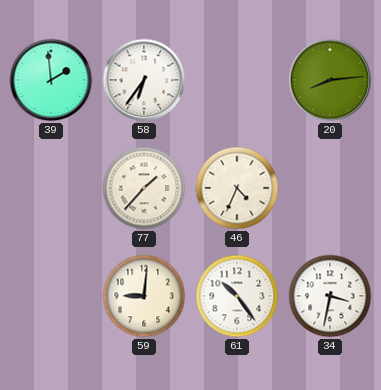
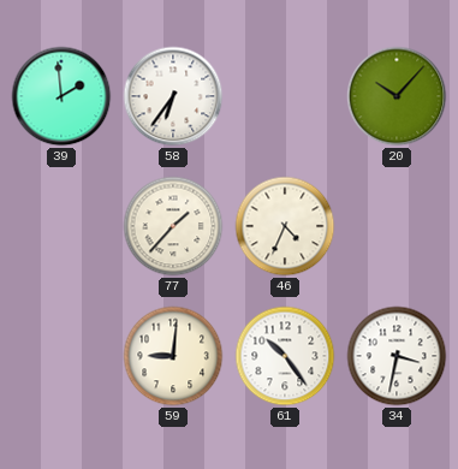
20: 8:14 -> 10:07 (397, 96)
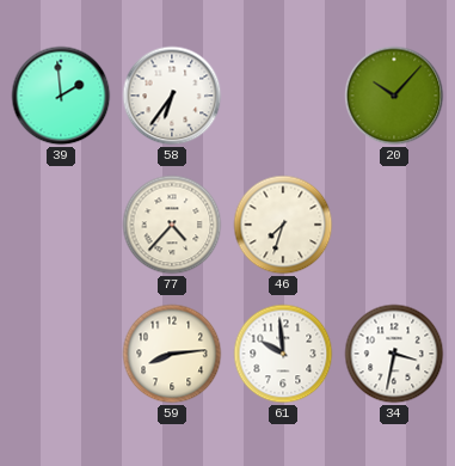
77: 1:37 -> 4:37 (172, 225)
46: 4:34 -> 7:33 (283, 225)
59: 9:01 -> 8:14 (172, 354)
61: 10:24 -> 9:59 (283, 354)
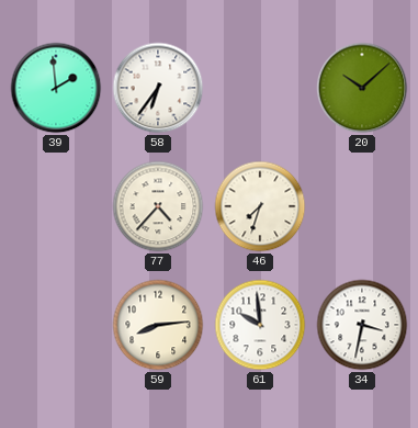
20: 10:07 -> 10:08 (362, 88)
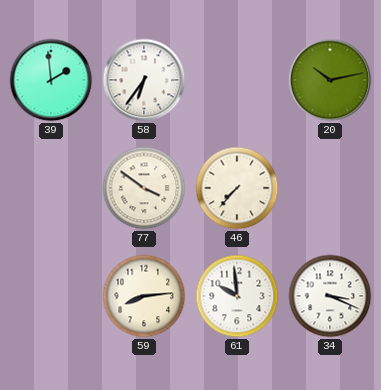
20: 10:08 -> 10:13 (330, 80)
77: 4:37 -> 3:51 (144, 188)
46: 7:33 -> 7:37 (237, 188)
34: 3:32 -> 3:19 (330, 296)
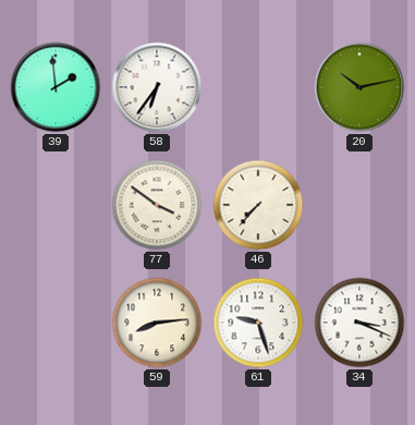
61: 9:59 -> 9:27 (258, 323)
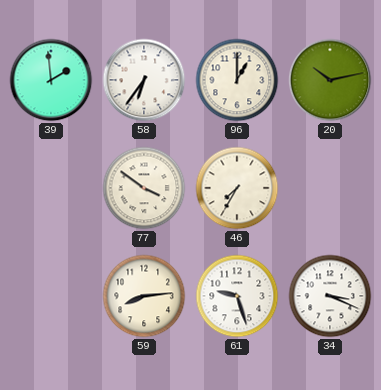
96: none -> 1:00 (237, 80)
46: 7:37 -> 7:35 (237, 188)
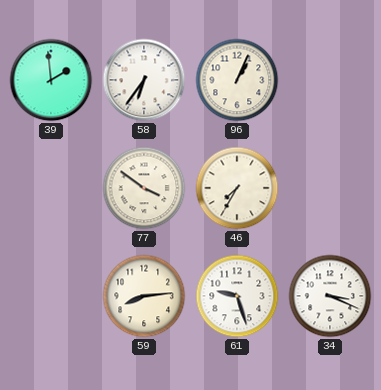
96: 1:00 -> 1:04 (237, 80)
20: 10:13 -> none (330, 80)
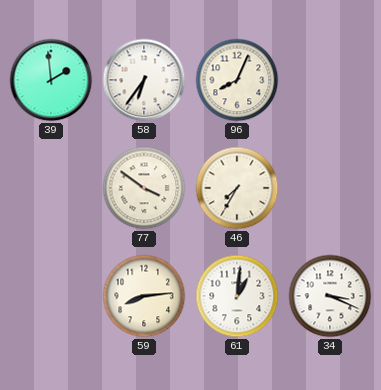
96: 1:04 -> 8:04 (237, 80)
61: 9:27 -> 1:01 (237, 296)
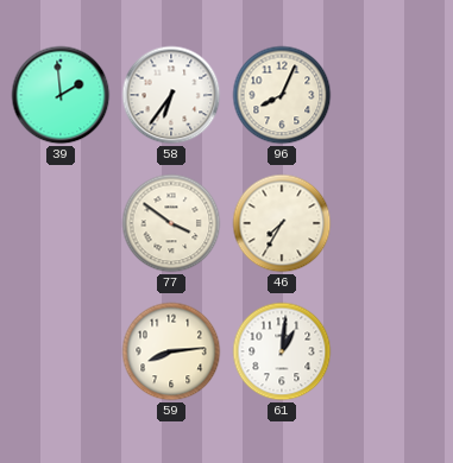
34: 3:19 -> none (330, 296)
